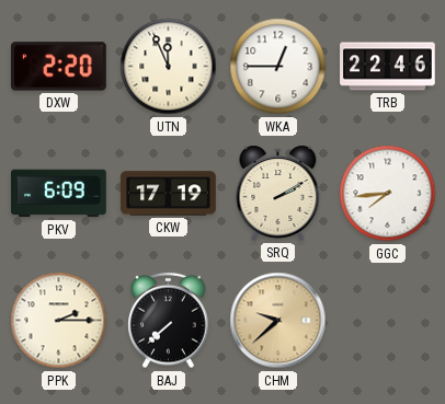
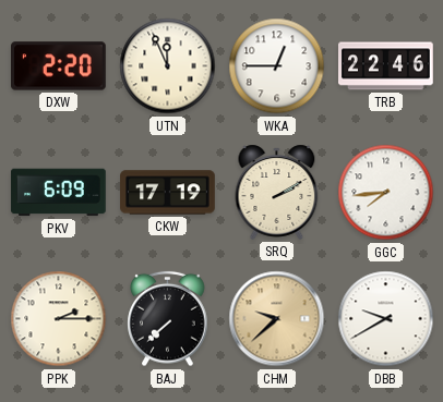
DBB: none -> 9:40 (386, 319)
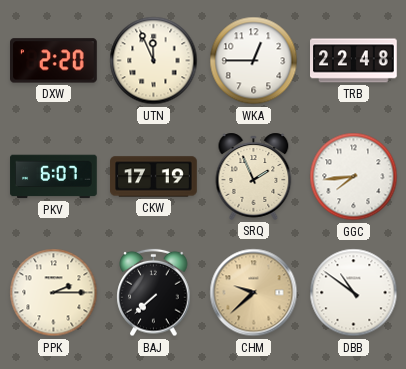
TRB: 22:46 -> 22:48 (354, 61)
PKV: 6:09 -> 6:07 (54, 177)
SRQ: 2:10 -> 1:56 (254, 176)
DBB: 9:40 -> 10:51 (354, 293)
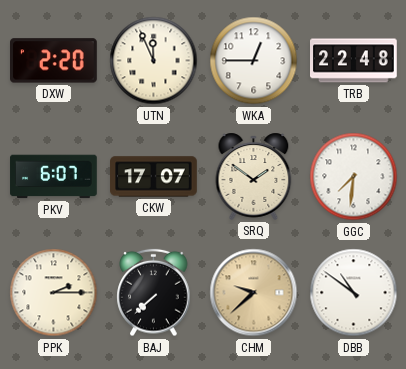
CKW: 17:19 -> 17:07 (154, 177)
SRQ: 1:56 -> 1:51 (254, 176)
GGC: 7:44 -> 7:31 (354, 177)
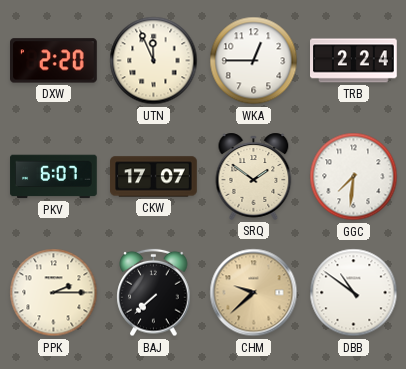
TRB: 22:48 -> 2:24 (354, 61)
